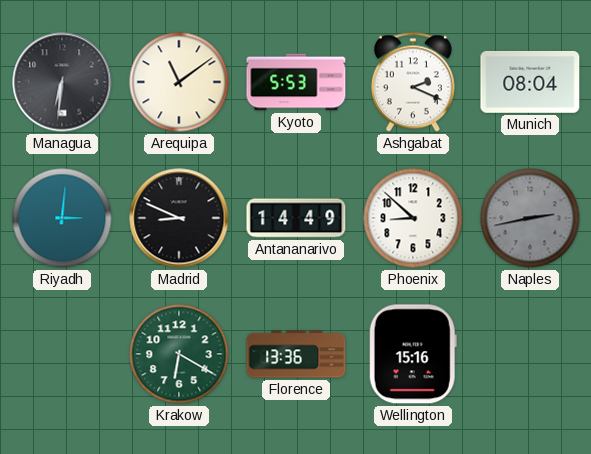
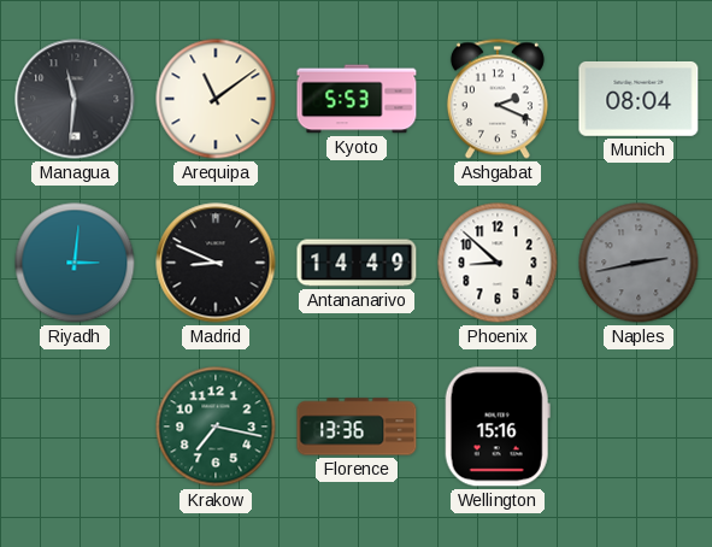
Managua: 6:31 -> 11:31 (75, 99)
Krakow: 6:20 -> 7:17 (216, 427)
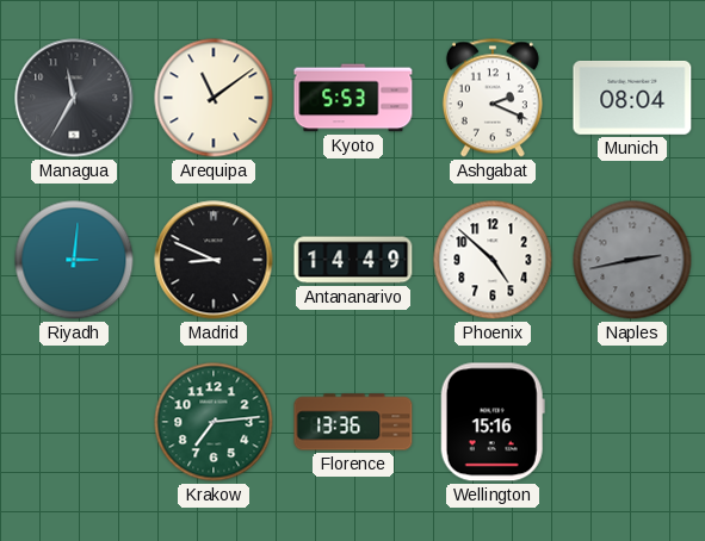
Managua: 11:31 -> 11:35 (74, 98)
Phoenix: 8:52 -> 4:52 (493, 260)
Krakow: 7:17 -> 7:14 (214, 422)
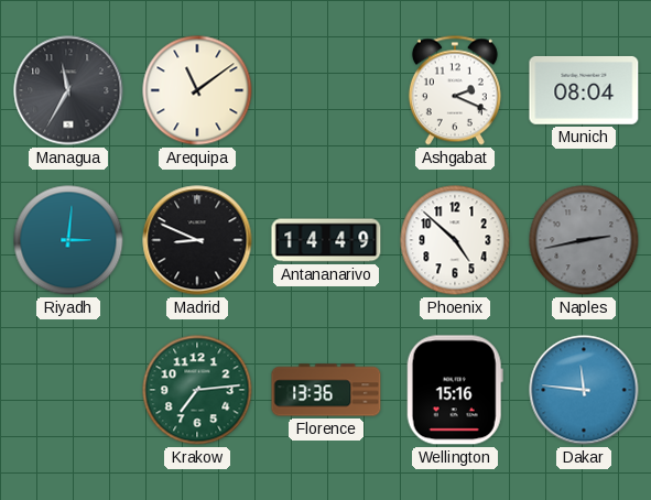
Kyoto: 5:53 -> none (353, 98)
Dakar: none -> 11:46 (584, 390)
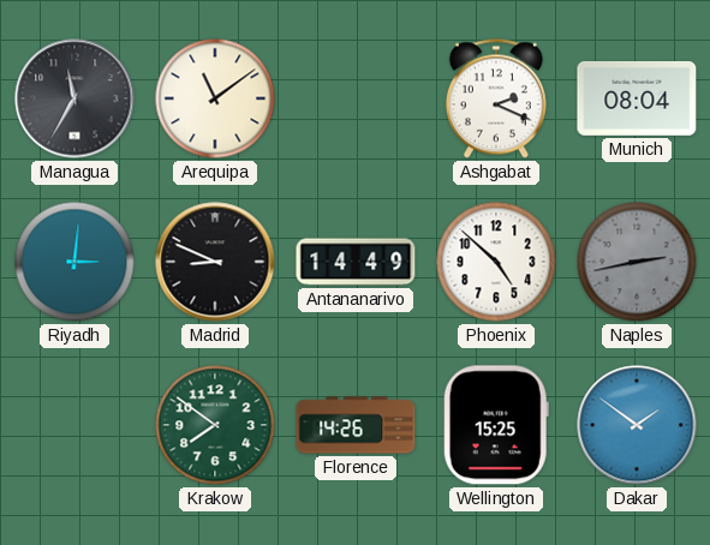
Krakow: 7:14 -> 7:51 (215, 425)
Florence: 13:36 -> 14:26 (356, 425)
Wellington: 15:16 -> 15:25 (496, 425)
Dakar: 11:46 -> 1:51 (637, 425)
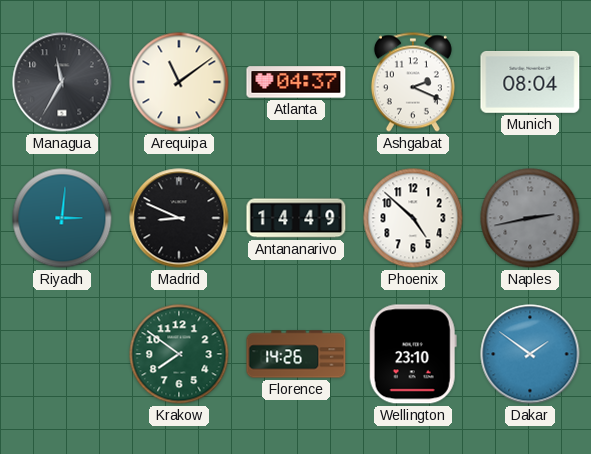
Atlanta: none -> 04:37 (296, 82)
Wellington: 15:25 -> 23:10 (413, 354)
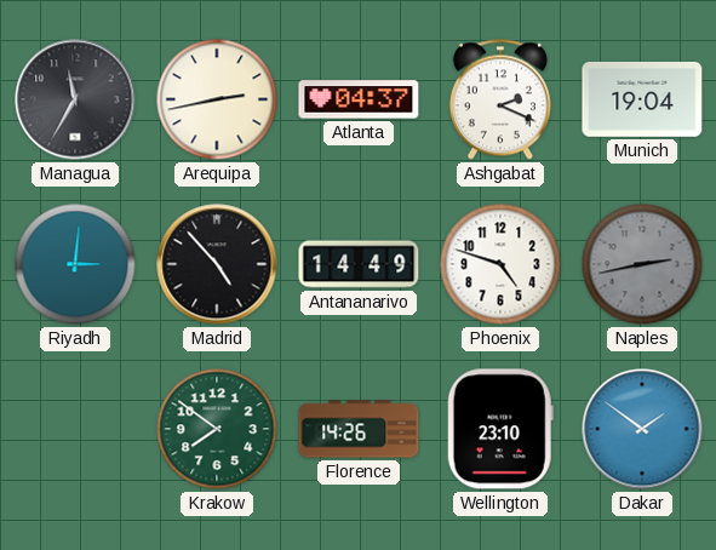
Arequipa: 11:09 -> 2:43 (217, 99)
Munich: 08:04 -> 19:04 (642, 99)
Madrid: 8:49 -> 4:53 (217, 264)
Phoenix: 4:52 -> 4:48 (500, 264)
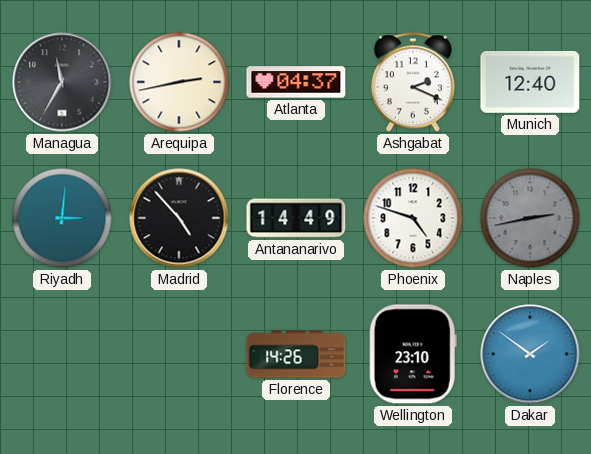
Munich: 19:04 -> 12:40 (530, 82)
Krakow: 7:51 -> none (217, 429)
